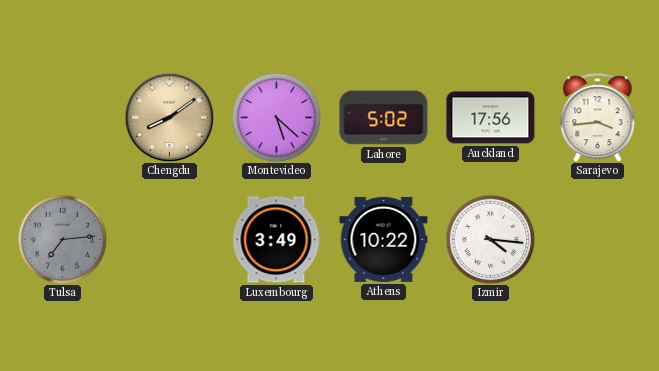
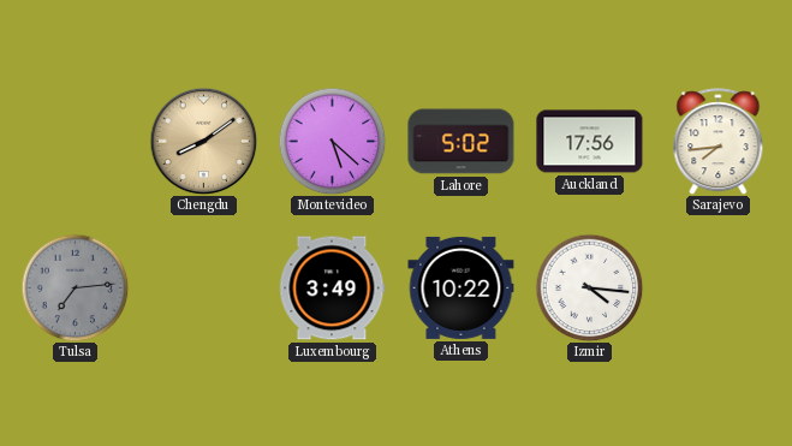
Sarajevo: 3:44 -> 7:44 (719, 142)
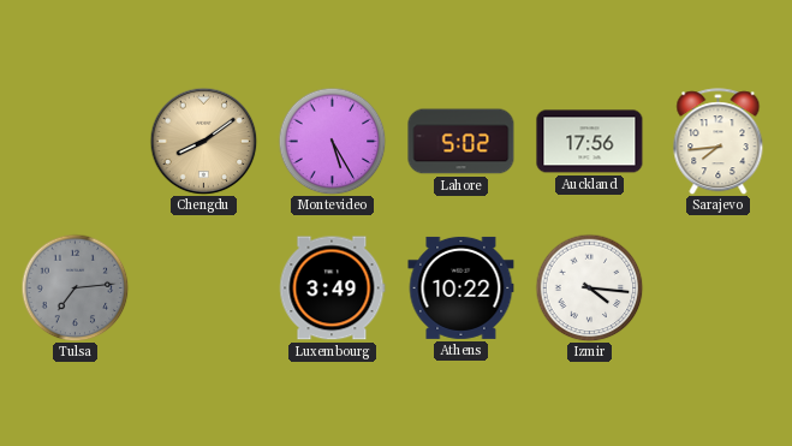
Montevideo: 5:22 -> 5:25 (332, 141)
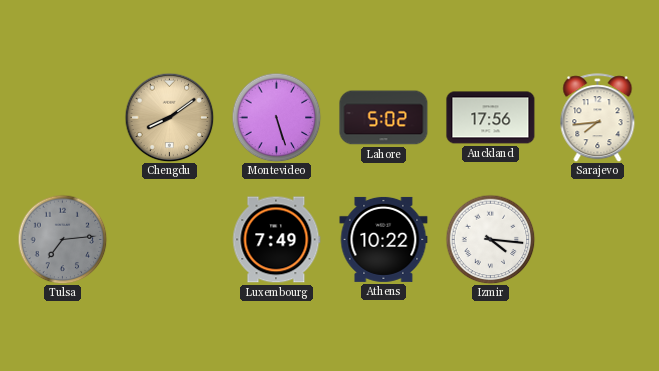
Montevideo: 5:25 -> 5:27 (276, 117)
Luxembourg: 3:49 -> 7:49 (277, 240)
